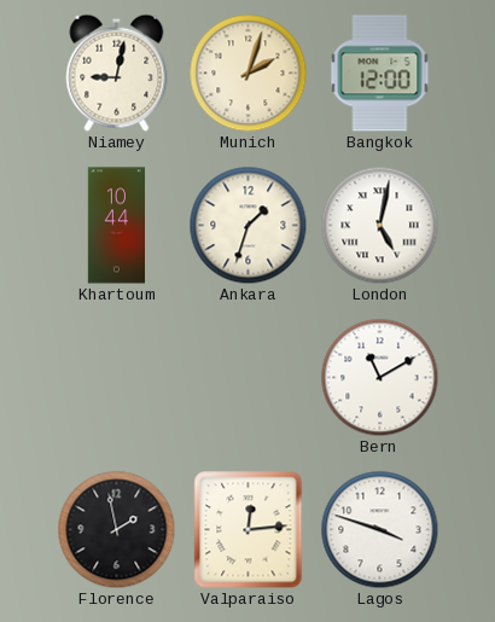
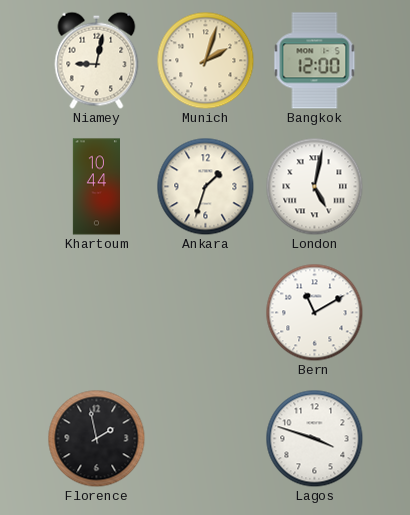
Valparaiso: 12:14 -> none (249, 530)
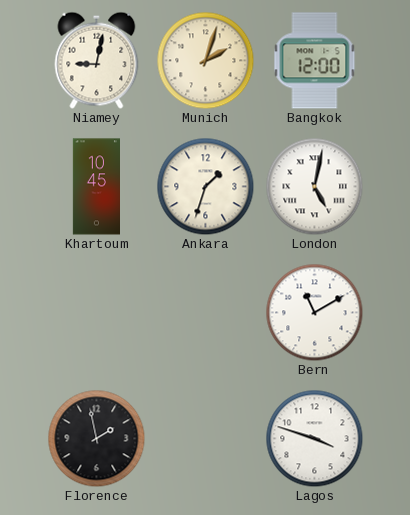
Khartoum: 10:44 -> 10:45 (96, 187)
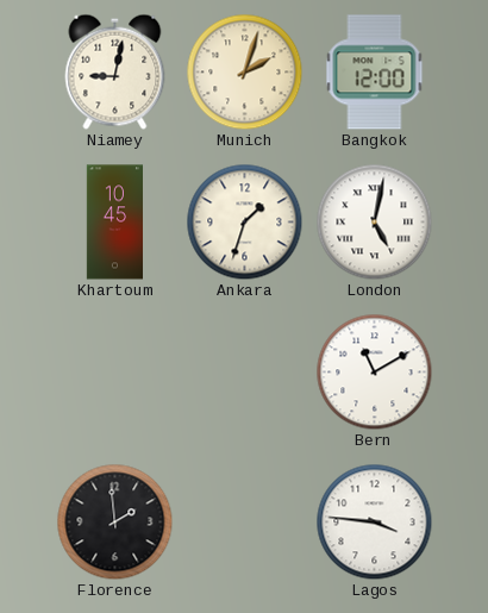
Florence: 1:58 -> 1:59 (114, 521)
Lagos: 3:48 -> 3:46 (374, 521)
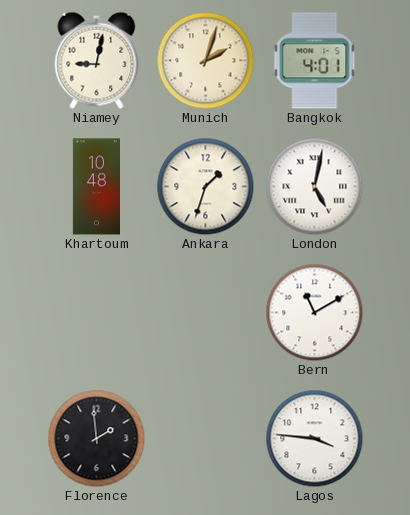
Bangkok: 12:00 -> 4:01 (315, 61)
Khartoum: 10:45 -> 10:48 (96, 187)
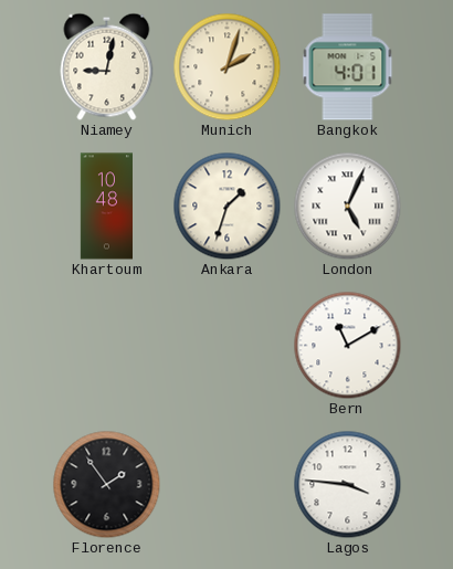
London: 5:02 -> 5:04 (347, 206)
Florence: 1:59 -> 1:54 (106, 484)
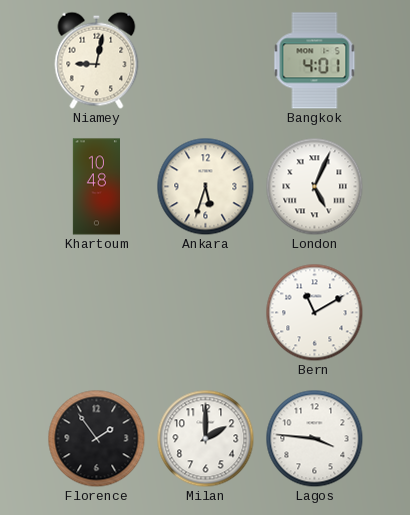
Munich: 2:03 -> none (227, 66)
Ankara: 1:33 -> 5:33 (205, 186)
Milan: none -> 2:00 (205, 438)
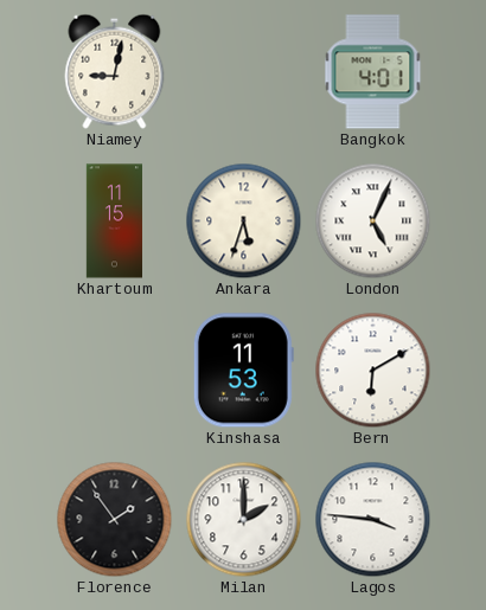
Khartoum: 10:48 -> 11:15 (114, 221)
Kinshasa: none -> 11:53 (243, 371)
Bern: 11:10 -> 6:10 (372, 370)
